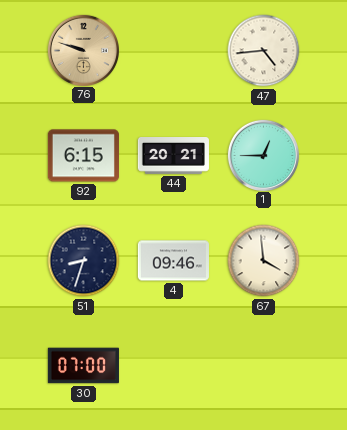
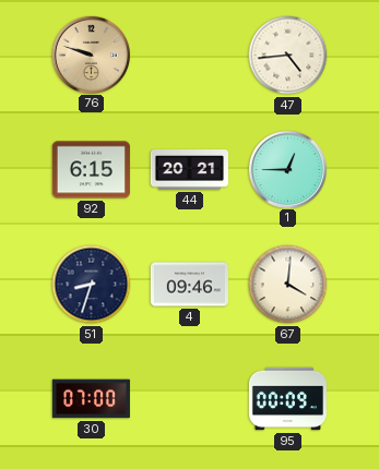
67: 3:59 -> 4:01 (288, 285)
95: none -> 00:09 (287, 399)
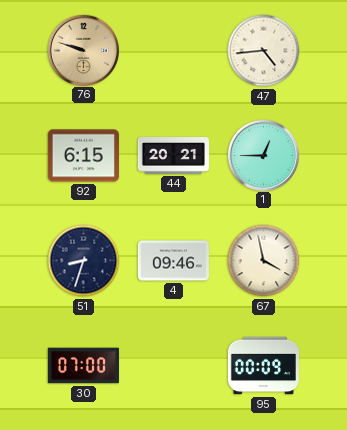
67: 4:01 -> 3:58 (264, 261)
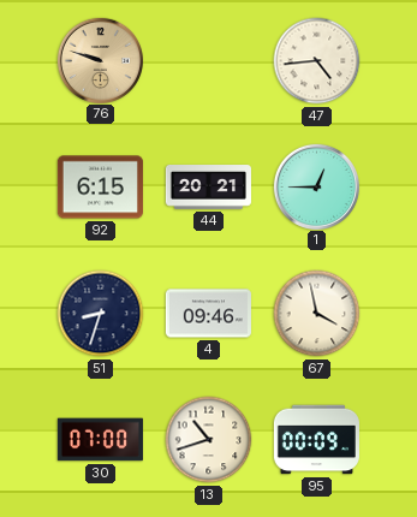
13: none -> 10:42 (209, 440)
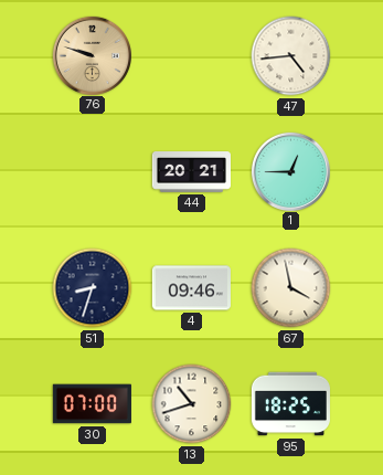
92: 6:15 -> none (100, 188)
95: 00:09 -> 18:25 (290, 404)
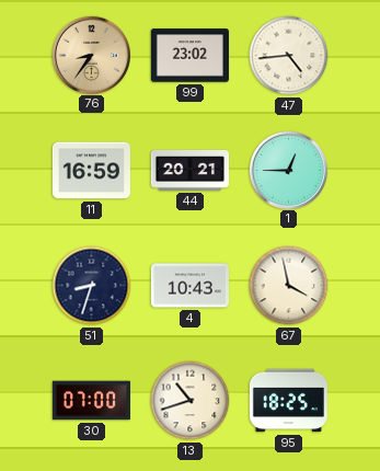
76: 9:48 -> 8:36 (91, 55)
99: none -> 23:02 (189, 56)
11: none -> 16:59 (91, 171)
4: 09:46 -> 10:43 (189, 286)
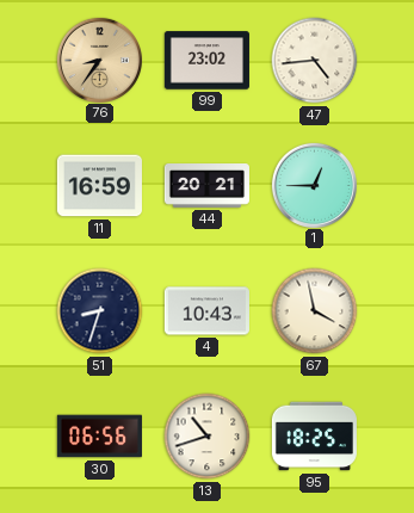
30: 07:00 -> 06:56 (99, 437)
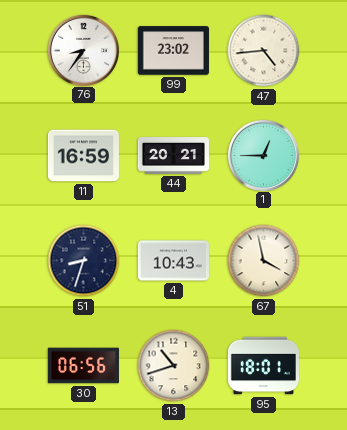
76 dial: champagne -> white (83, 50)
95: 18:25 -> 18:01 (263, 366)
